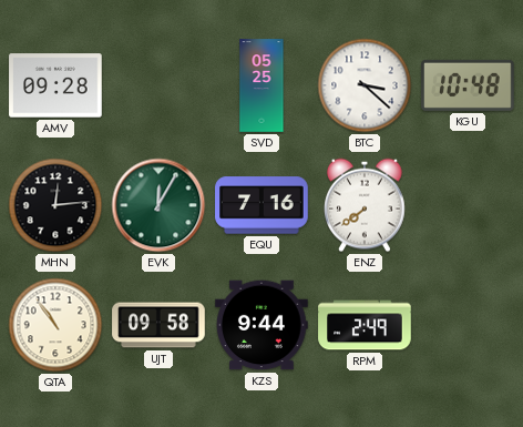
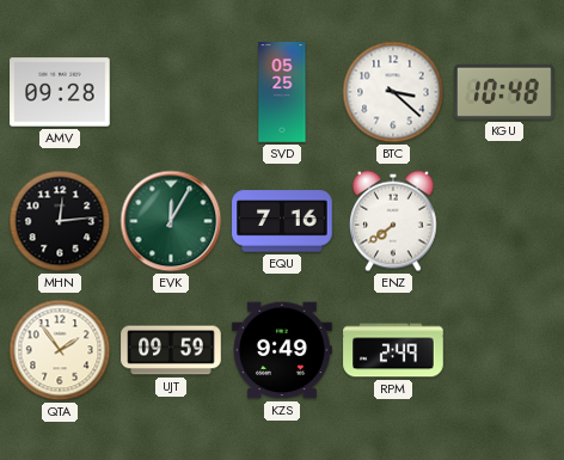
QTA: 10:54 -> 1:54 (60, 350)
UJT: 09:58 -> 09:59 (171, 350)
KZS: 9:44 -> 9:49 (282, 350)
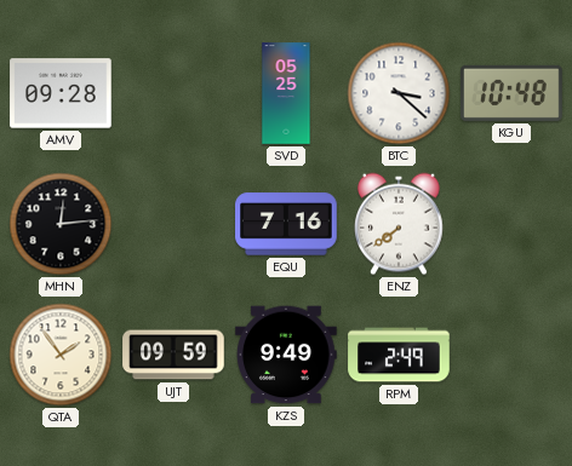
EVK: 12:05 -> none (171, 221)
